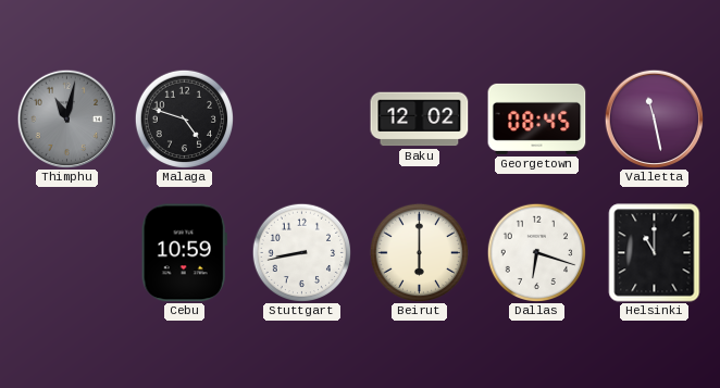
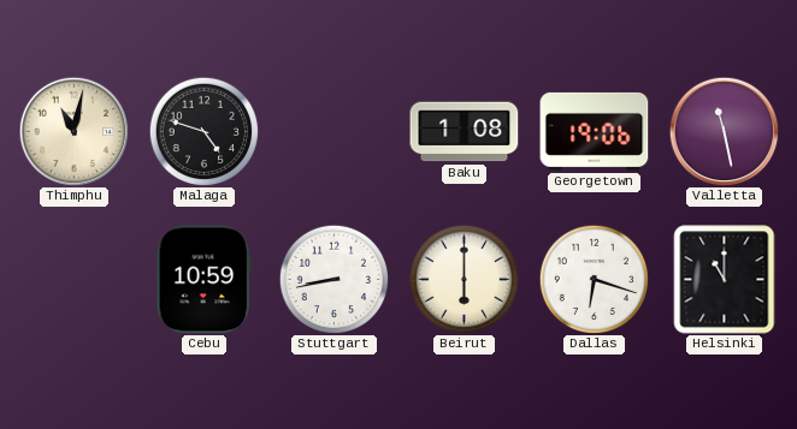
Thimphu dial: grey -> cream (73, 131)
Baku: 12:02 -> 1:08 (465, 132)
Georgetown: 08:45 -> 19:06 (595, 131)
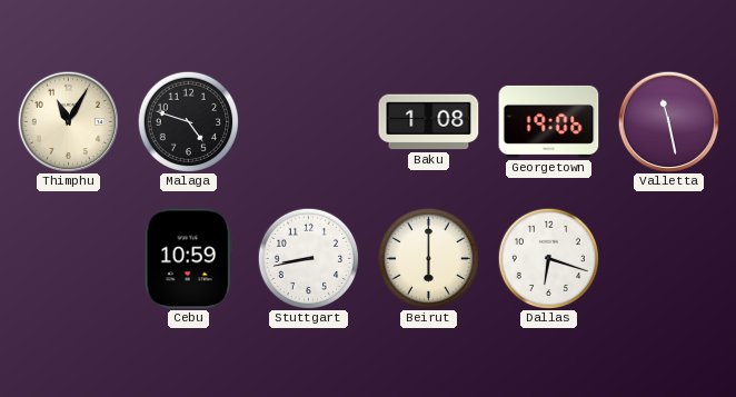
Thimphu: 11:02 -> 11:05 (68, 121)
Helsinki: 11:00 -> none (725, 280)
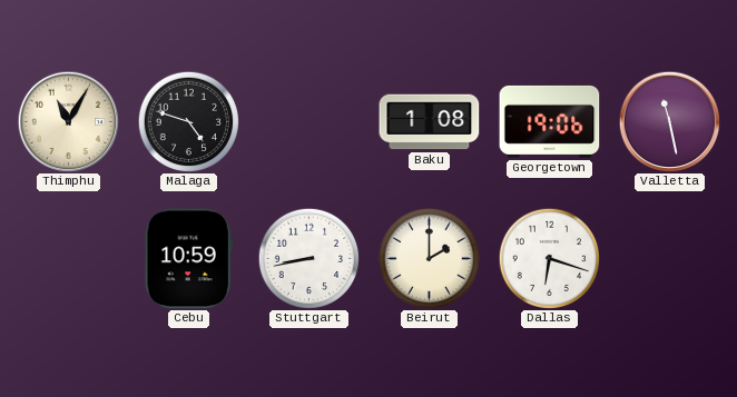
Beirut: 6:00 -> 2:00 (429, 258)
